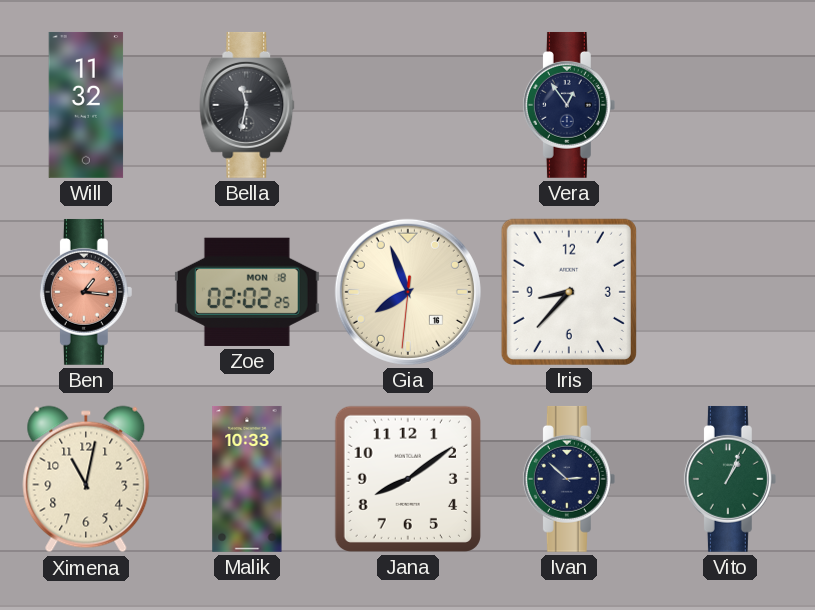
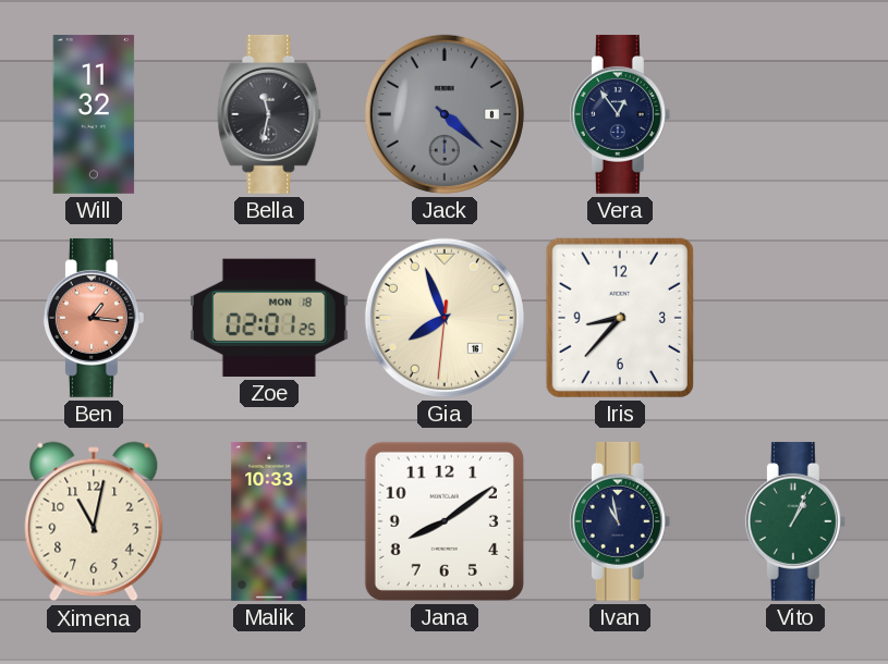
Jack: none -> 4:22 (445, 114)
Zoe: 02:02 -> 02:01 (269, 318)
Ivan: 2:52 -> 10:58 (620, 521)
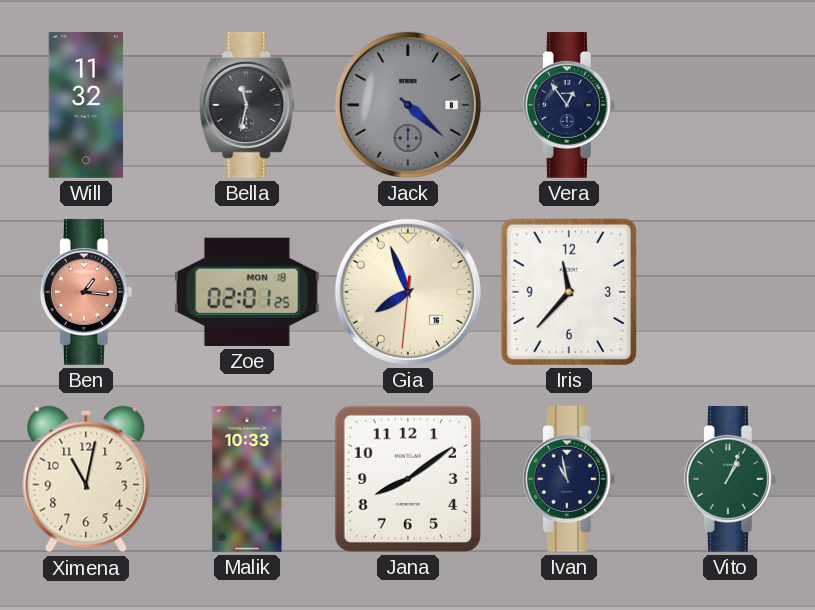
Iris: 8:37 -> 11:37 (569, 292)
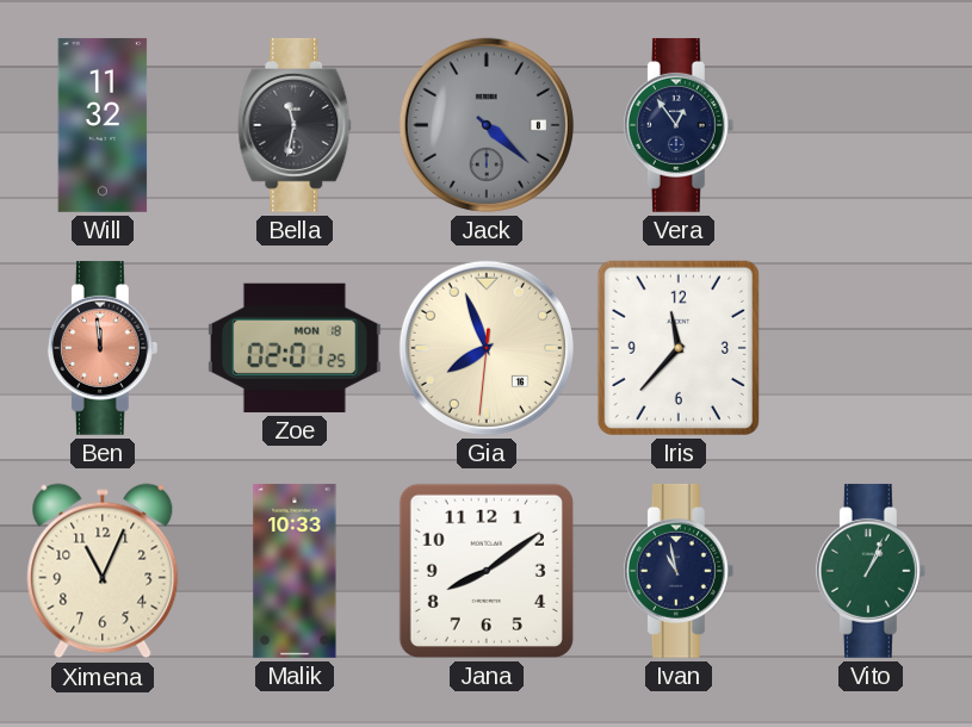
Ben: 1:16 -> 11:59 (103, 348)
Ximena: 11:02 -> 11:04 (103, 571)
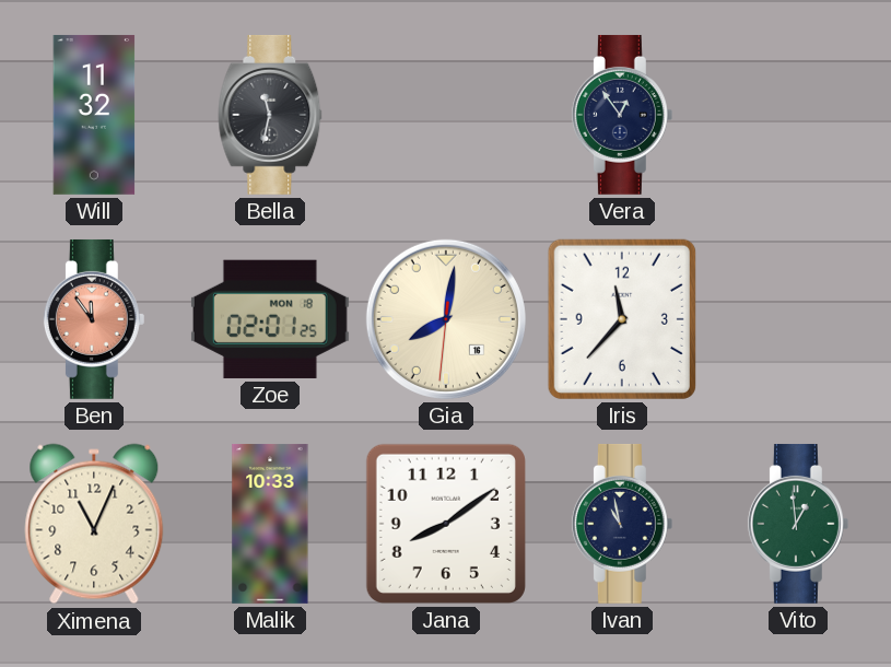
Jack: 4:22 -> none (487, 125)
Ben: 11:59 -> 11:54 (94, 319)
Gia: 7:56 -> 8:01 (446, 319)
Vito: 1:04 -> 12:59 (798, 524)
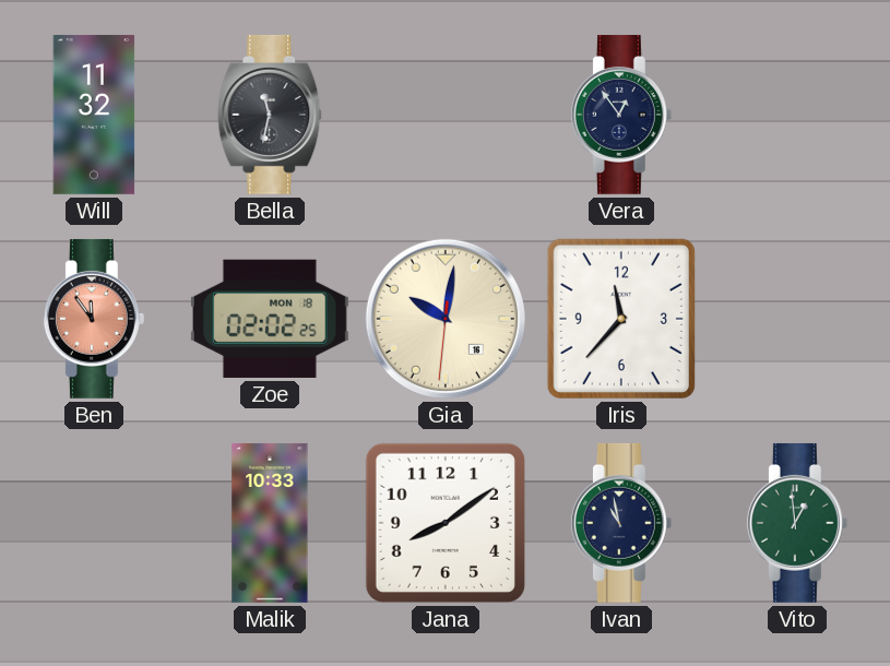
Zoe: 02:01 -> 02:02 (270, 319)
Gia: 8:01 -> 10:01 (446, 319)
Ximena: 11:04 -> none (94, 524)
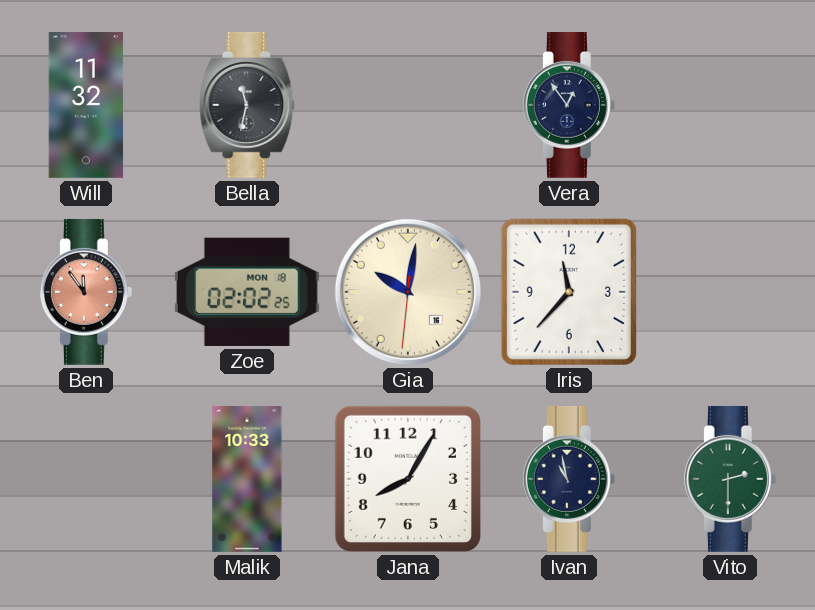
Jana: 8:09 -> 8:05 (408, 479)
Vito: 12:59 -> 2:30 (730, 479)
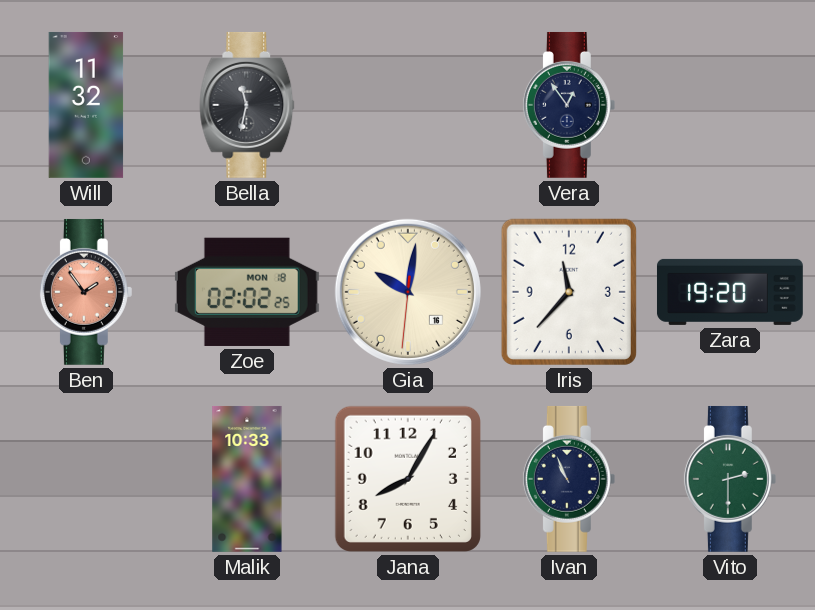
Ben: 11:54 -> 1:54 (86, 292)
Zara: none -> 19:20 (730, 292)
Ivan: 10:58 -> 10:56 (569, 479)
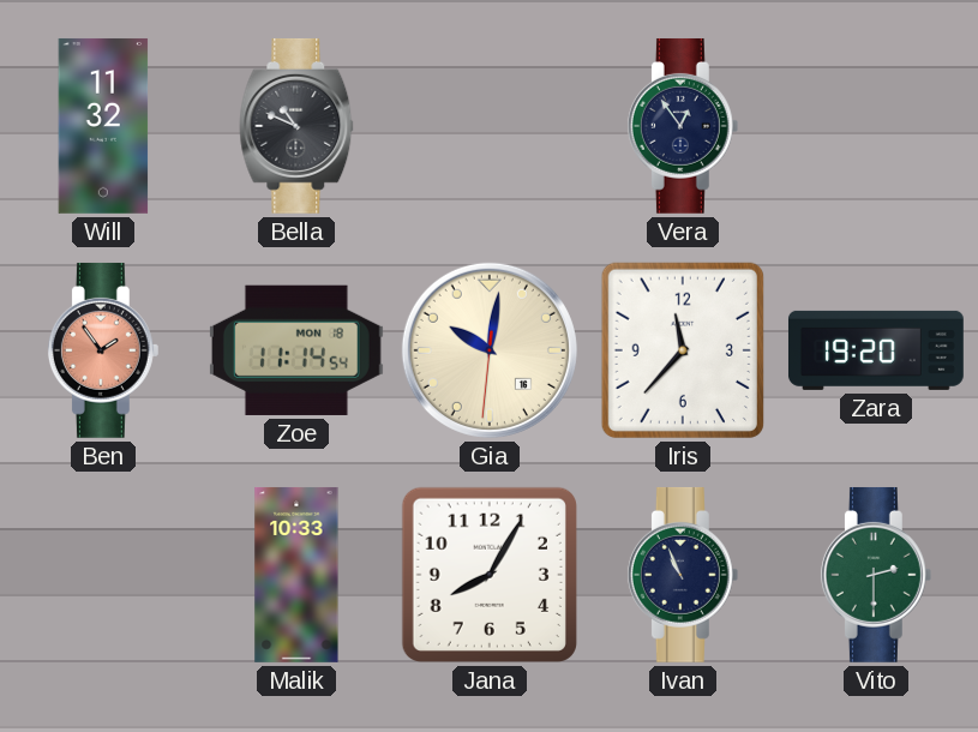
Bella: 11:32 -> 10:49 (296, 126)
Zoe: 02:02 -> 11:14 (296, 350)
